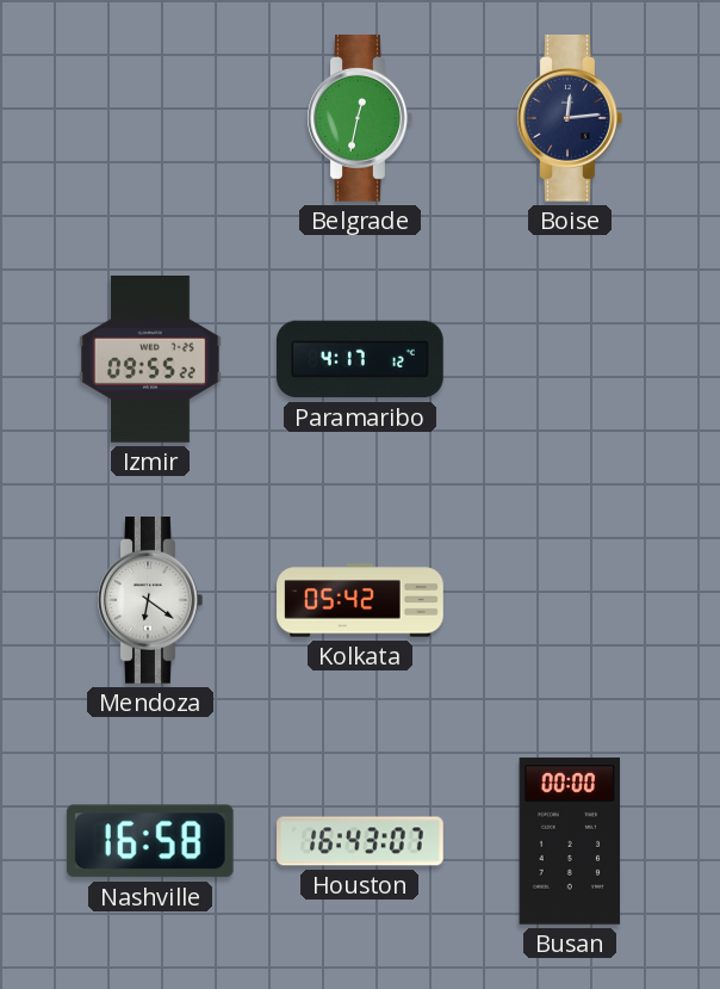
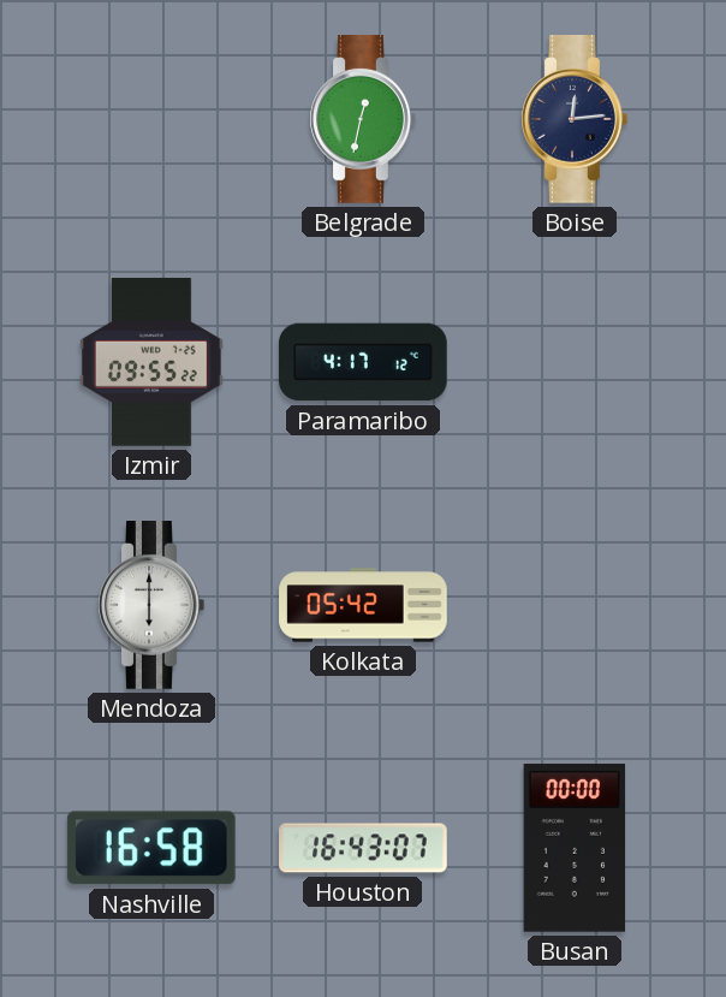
Mendoza: 6:21 -> 6:00 (151, 606)
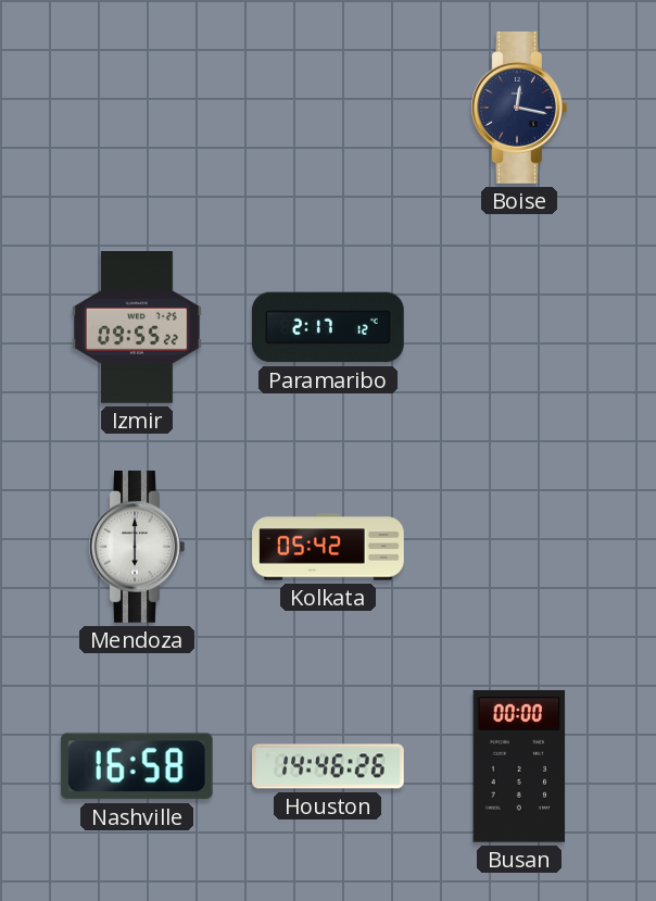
Belgrade: 12:32 -> none (363, 120)
Boise: 12:14 -> 12:17 (519, 109)
Paramaribo: 4:17 -> 2:17 (329, 327)
Houston: 16:43 -> 14:46 (328, 766)
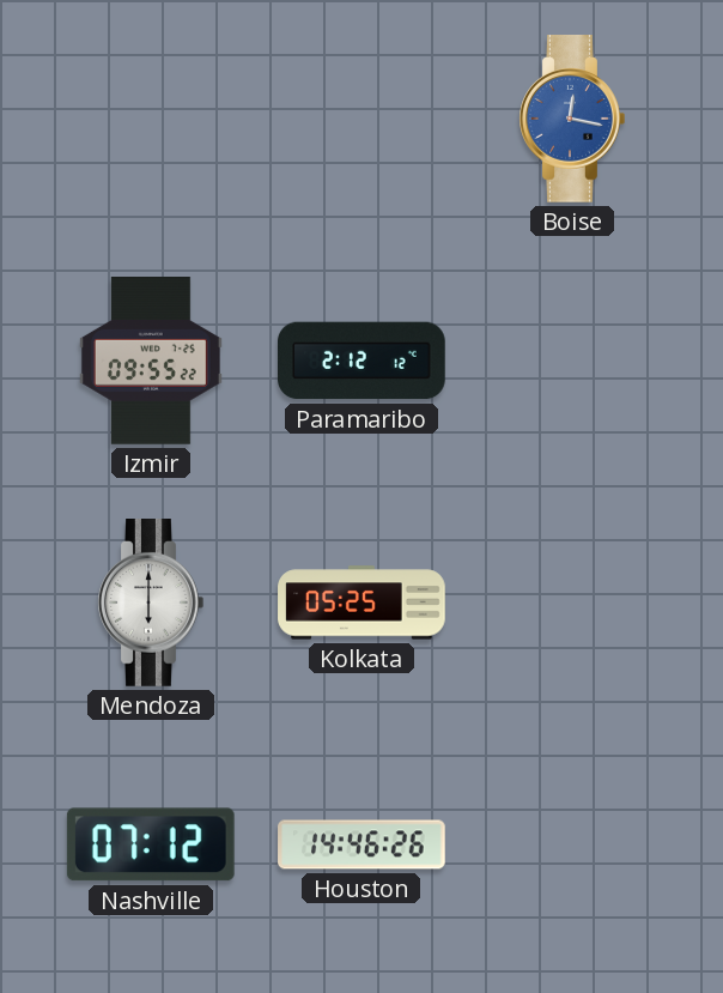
Boise dial: navy -> blue (572, 120)
Paramaribo: 2:17 -> 2:12 (363, 361)
Kolkata: 05:42 -> 05:25 (361, 603)
Nashville: 16:58 -> 07:12 (151, 844)
Busan: 00:00 -> none (519, 766)
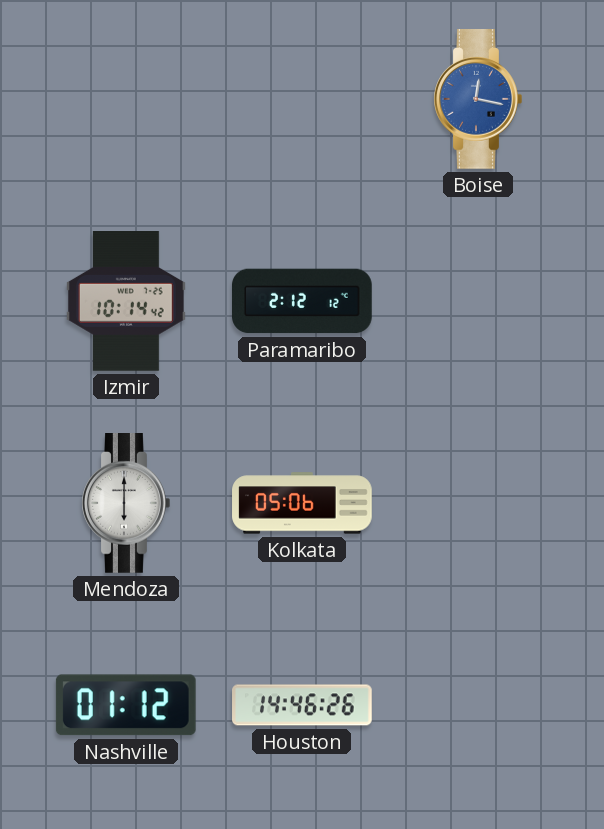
Izmir: 09:55 -> 10:14 (126, 302)
Kolkata: 05:25 -> 05:06 (302, 503)
Nashville: 07:12 -> 01:12 (126, 705)
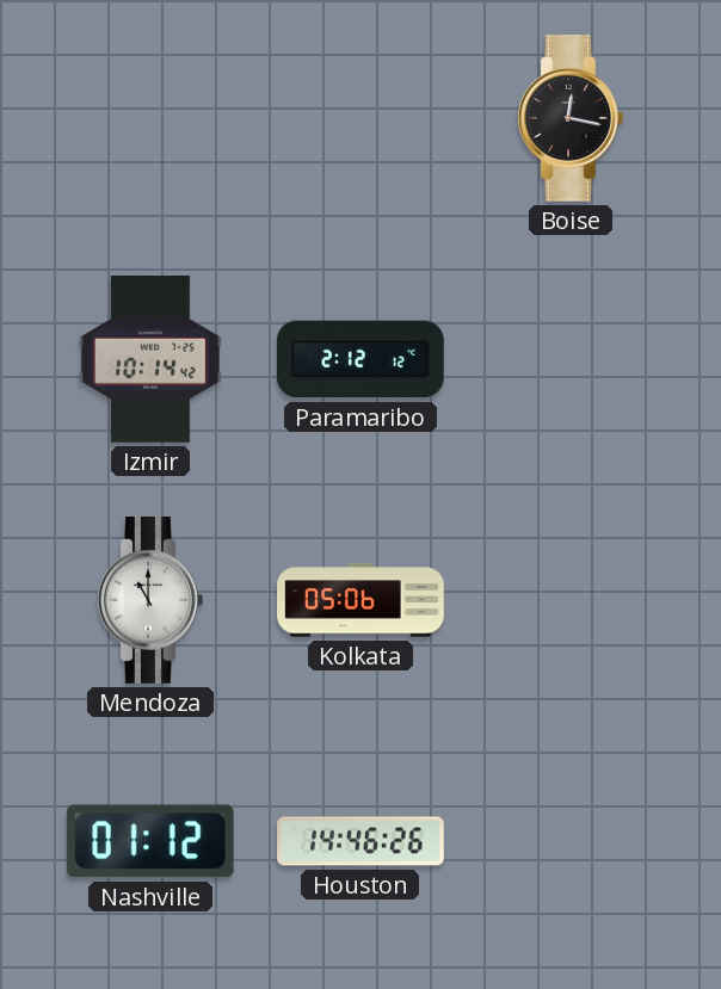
Boise dial: blue -> black (571, 119)
Mendoza: 6:00 -> 11:00 (150, 601)
